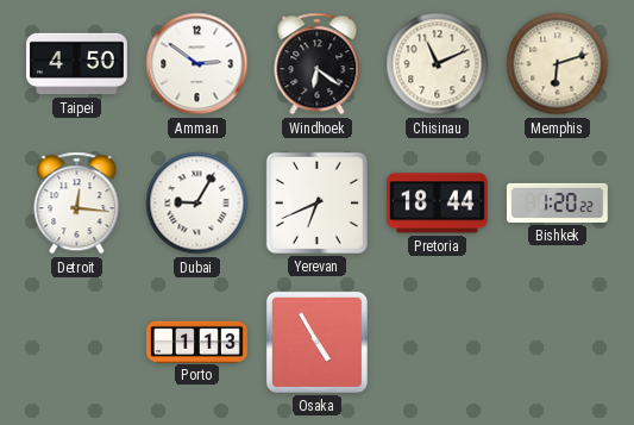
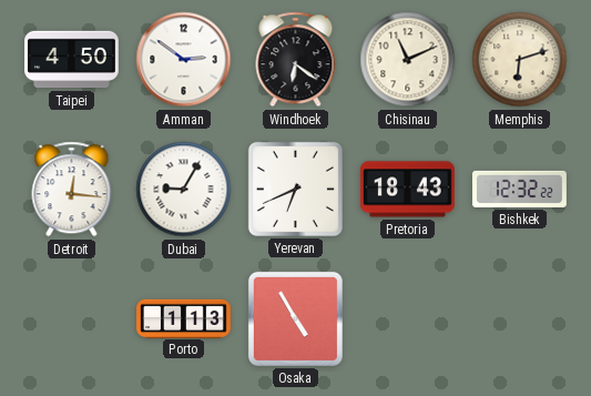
Pretoria: 18:44 -> 18:43 (407, 190)
Bishkek: 1:20 -> 12:32 (519, 189)
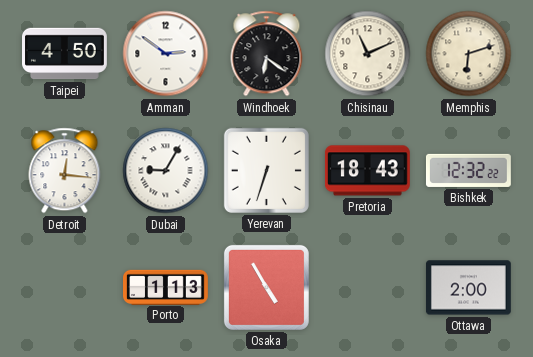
Yerevan: 6:41 -> 6:33 (266, 170)
Ottawa: none -> 2:00 (468, 288)
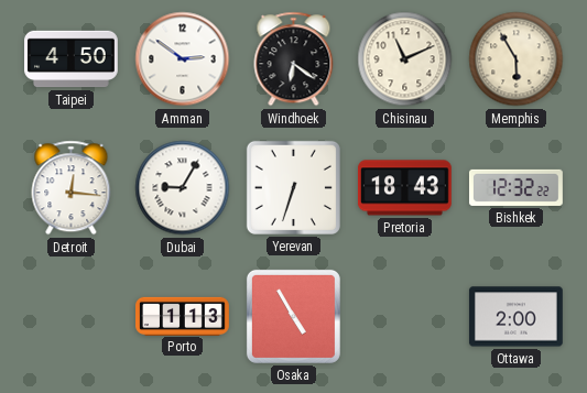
Memphis: 6:12 -> 5:55 (517, 59)
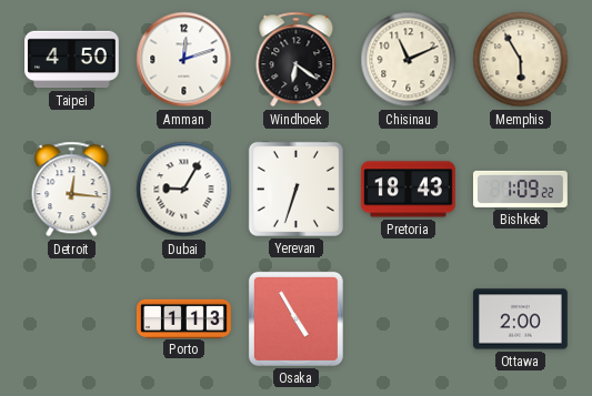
Amman: 2:51 -> 12:12 (184, 60)
Bishkek: 12:32 -> 1:09 (520, 189)
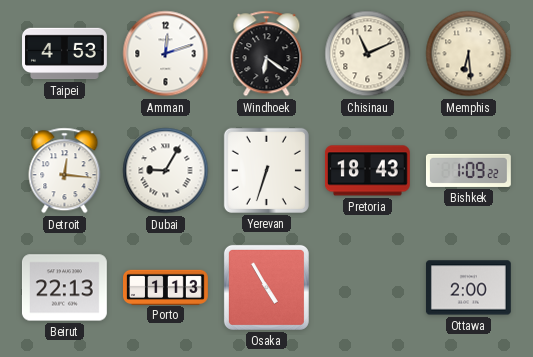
Taipei: 4:50 -> 4:53 (65, 54)
Memphis: 5:55 -> 6:29 (469, 54)
Beirut: none -> 22:13 (64, 288)
